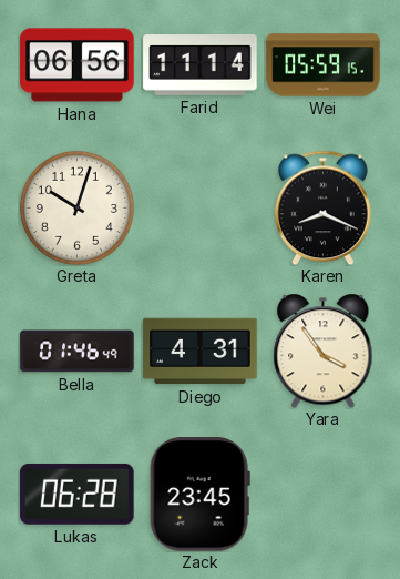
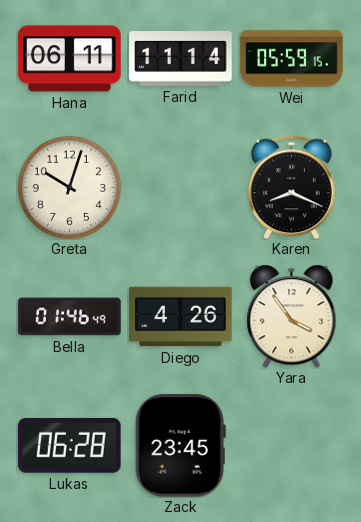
Hana: 06:56 -> 06:11 (70, 59)
Diego: 4:31 -> 4:26 (181, 317)
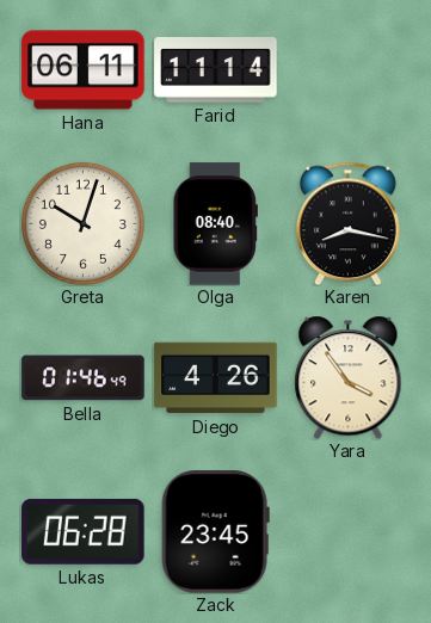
Wei: 05:59 -> none (292, 59)
Olga: none -> 08:40 (215, 224)
Karen: 8:19 -> 8:17 (347, 223)
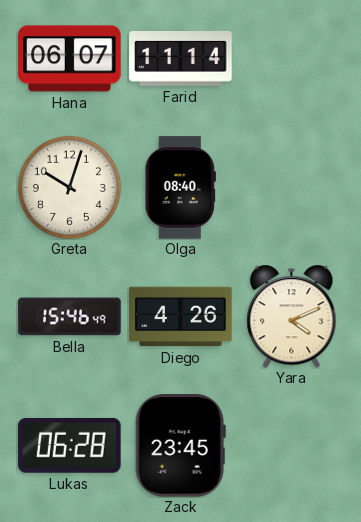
Hana: 06:11 -> 06:07 (70, 59)
Karen: 8:17 -> none (347, 223)
Bella: 01:46 -> 15:46 (70, 317)
Yara: 3:54 -> 4:11 (292, 316)
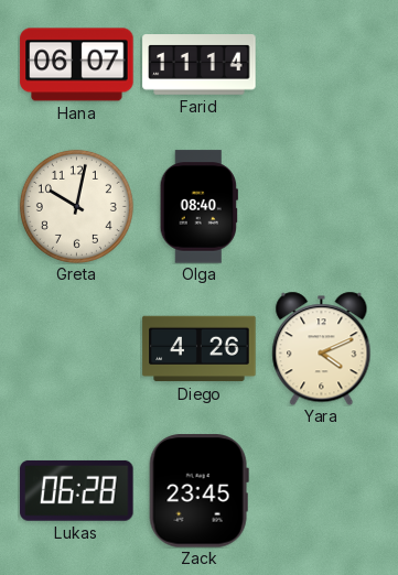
Greta: 10:03 -> 10:02 (76, 206)
Bella: 15:46 -> none (70, 317)
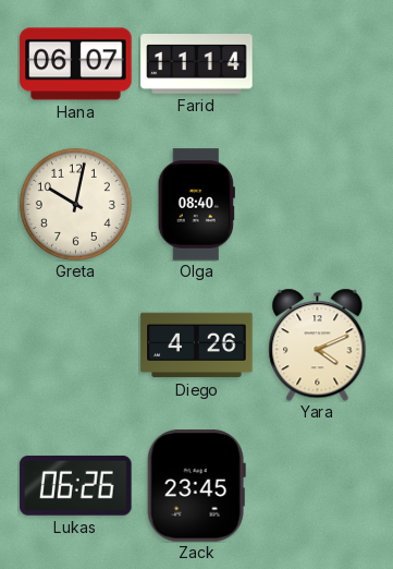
Lukas: 06:28 -> 06:26 (76, 485)
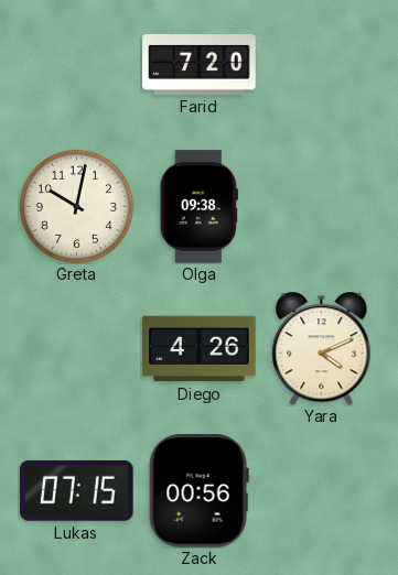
Hana: 06:07 -> none (76, 64)
Farid: 11:14 -> 7:20 (200, 65)
Olga: 08:40 -> 09:38 (198, 207)
Lukas: 06:26 -> 07:15 (77, 490)
Zack: 23:45 -> 00:56 (198, 491)
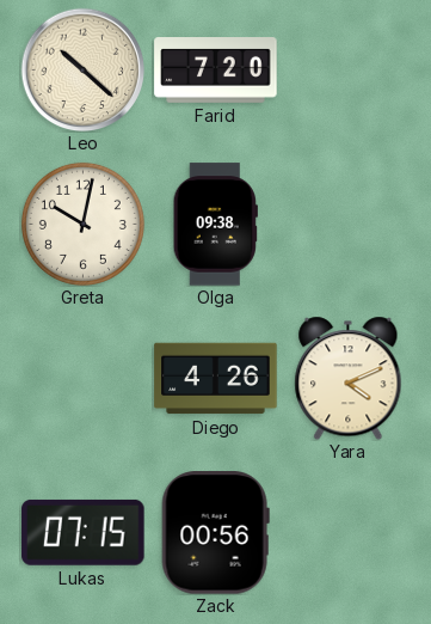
Leo: none -> 10:22 (82, 69)
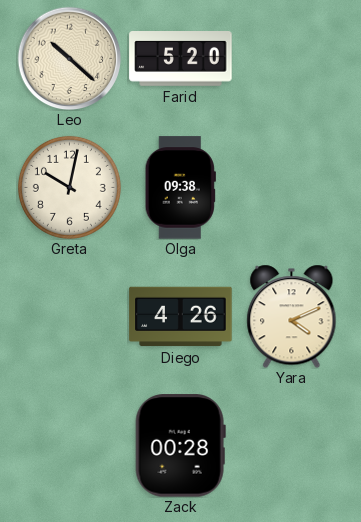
Farid: 7:20 -> 5:20 (181, 59)
Lukas: 07:15 -> none (84, 532)
Zack: 00:56 -> 00:28 (180, 446)
